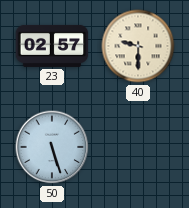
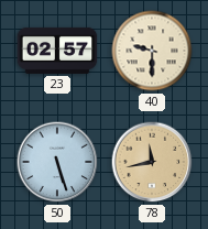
78: none -> 11:43 (152, 162)
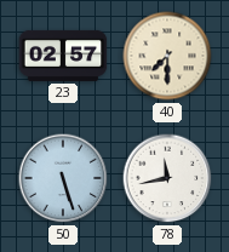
40: 9:30 -> 7:30 (167, 56)
78 dial: champagne -> white (167, 178)
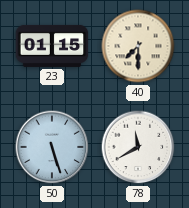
23: 02:57 -> 01:15 (52, 46)
78: 11:43 -> 11:40 (138, 147)
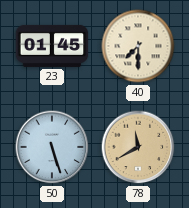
23: 01:15 -> 01:45 (52, 46)
78 dial: white -> champagne (138, 147)
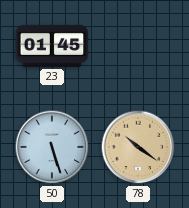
40: 7:30 -> none (138, 46)
78: 11:40 -> 10:21 (138, 147)
